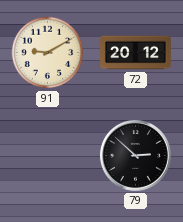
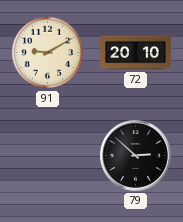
72: 20:12 -> 20:10 (136, 53)
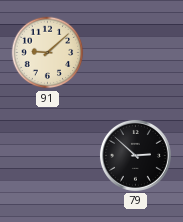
91: 9:10 -> 9:08 (48, 53)
72: 20:10 -> none (136, 53)
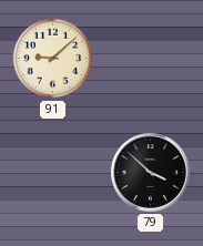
79: 2:52 -> 3:52 (150, 172)
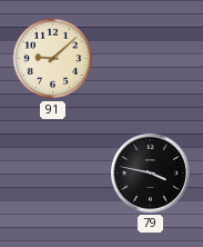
79: 3:52 -> 3:47 (150, 172)
